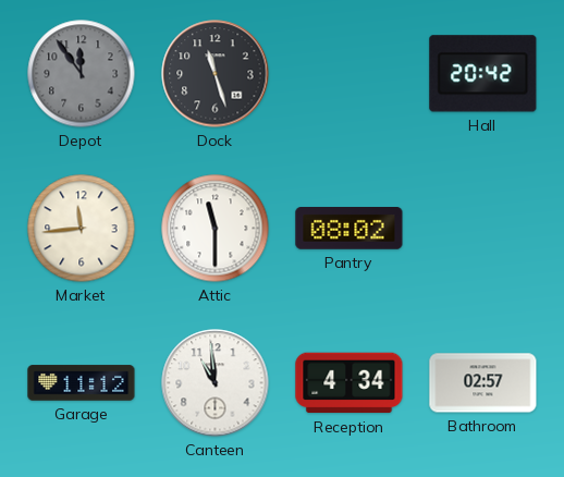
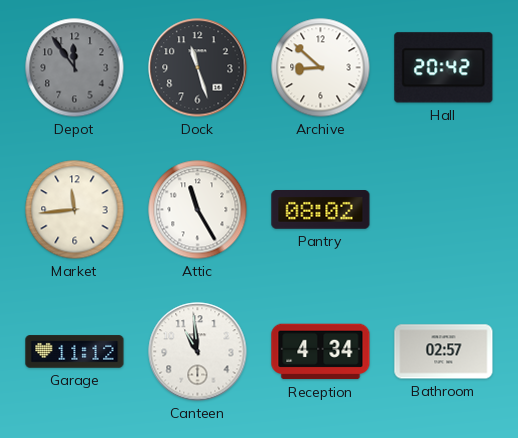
Archive: none -> 8:52 (321, 68)
Attic: 11:30 -> 11:25 (198, 210)
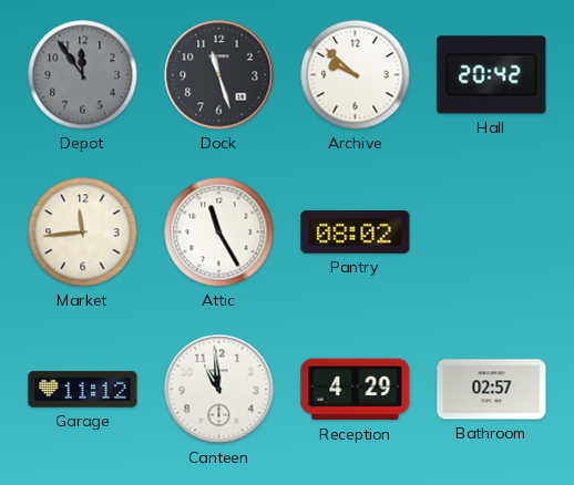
Archive: 8:52 -> 9:52 (356, 75)
Reception: 4:34 -> 4:29 (356, 390)
